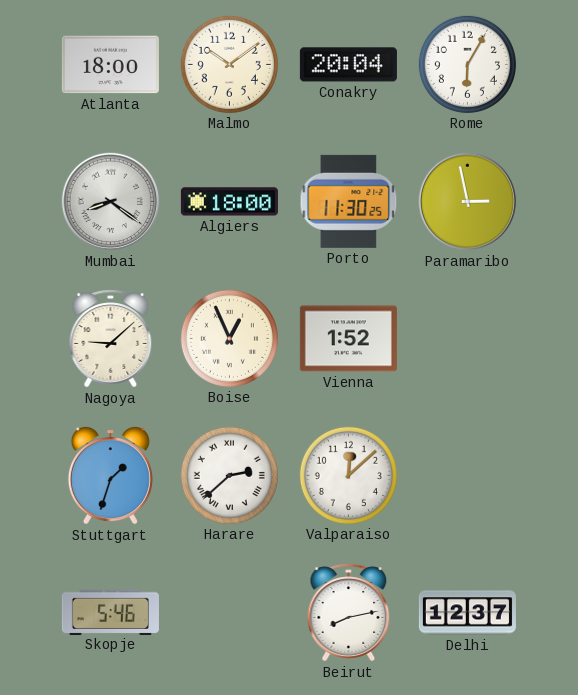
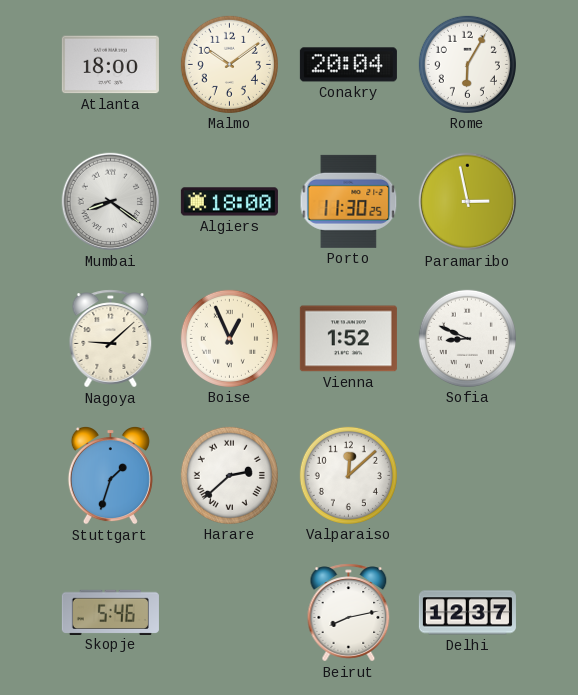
Sofia: none -> 8:49 (467, 338)
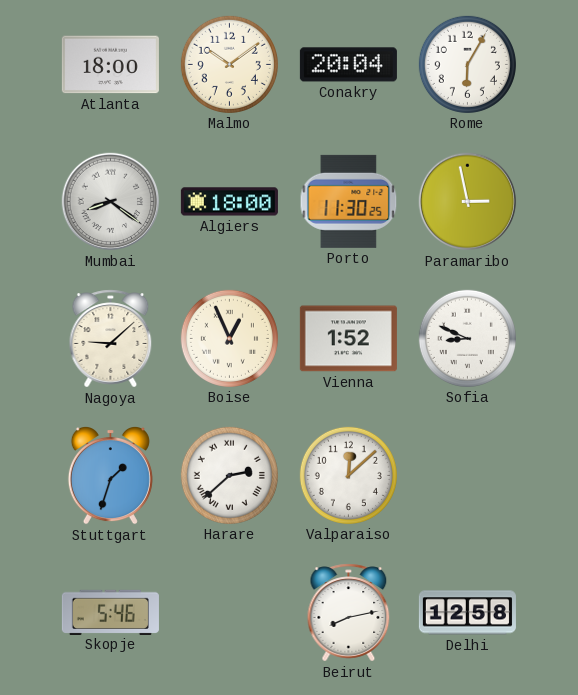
Delhi: 12:37 -> 12:58 (467, 613)
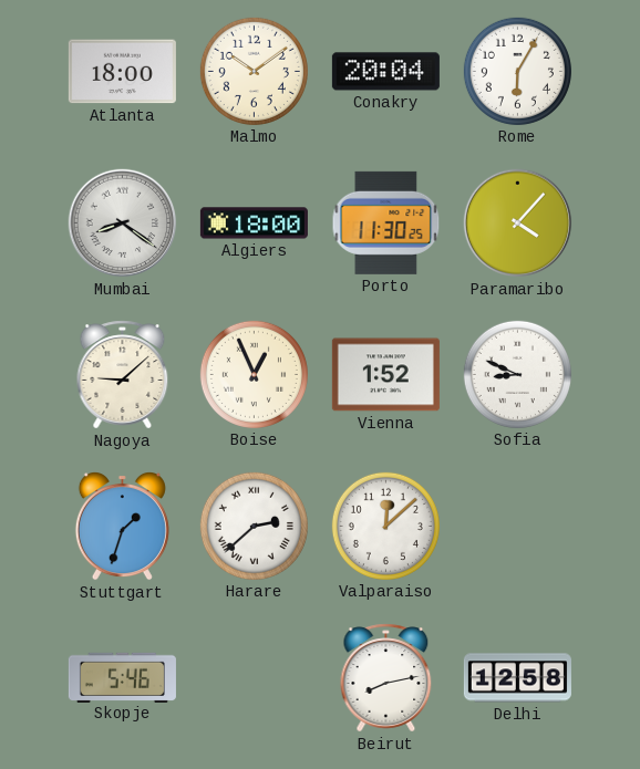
Paramaribo: 2:58 -> 4:07 (518, 224)
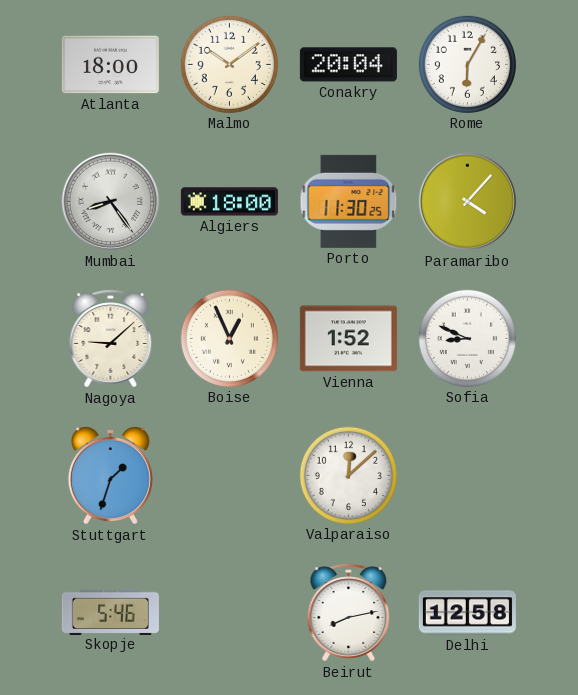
Mumbai: 8:21 -> 8:24 (111, 202)
Harare: 2:38 -> none (254, 526)
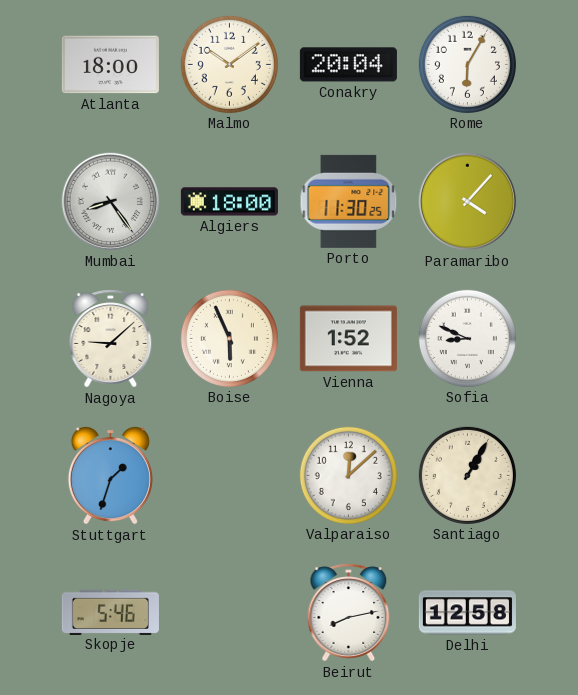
Boise: 12:56 -> 5:56 (229, 338)
Santiago: none -> 1:05 (467, 475)
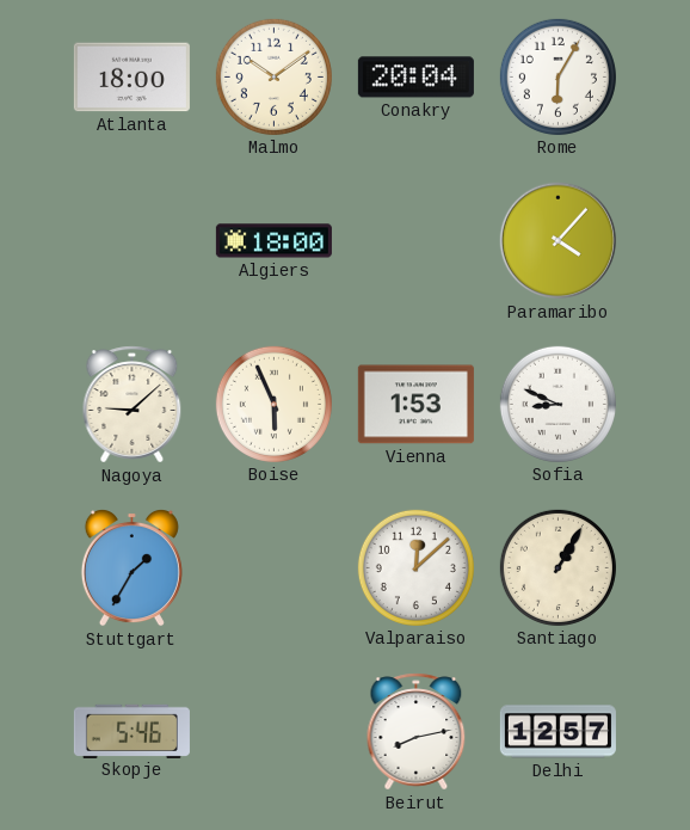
Mumbai: 8:24 -> none (111, 202)
Porto: 11:30 -> none (349, 201)
Vienna: 1:52 -> 1:53 (415, 405)
Stuttgart: 1:33 -> 1:35 (131, 568)
Delhi: 12:58 -> 12:57 (557, 732)
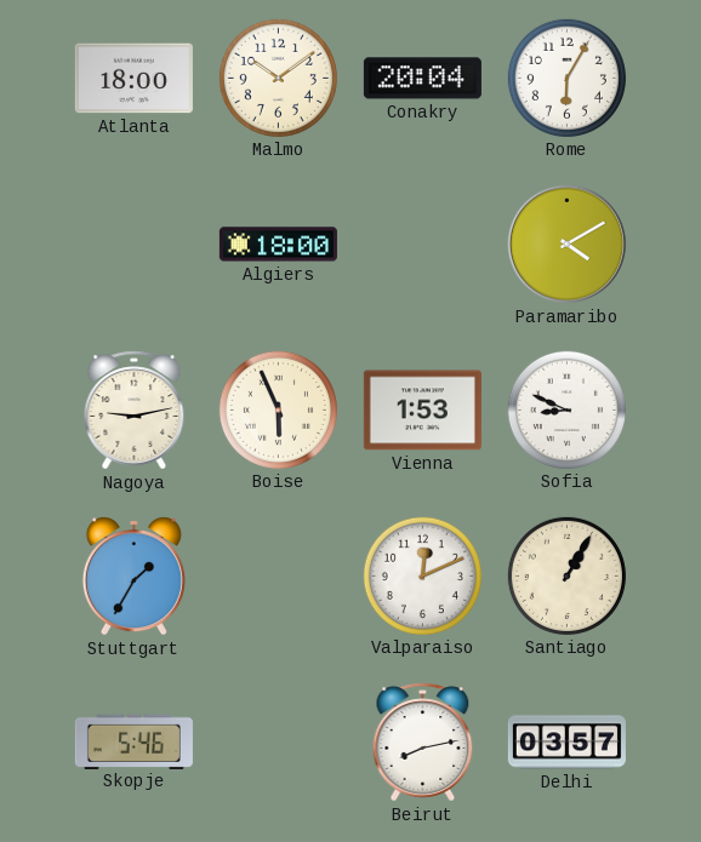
Paramaribo: 4:07 -> 4:10 (568, 245)
Nagoya: 9:08 -> 9:13 (135, 411)
Valparaiso: 12:08 -> 12:11 (422, 575)
Delhi: 12:57 -> 03:57 (566, 743)
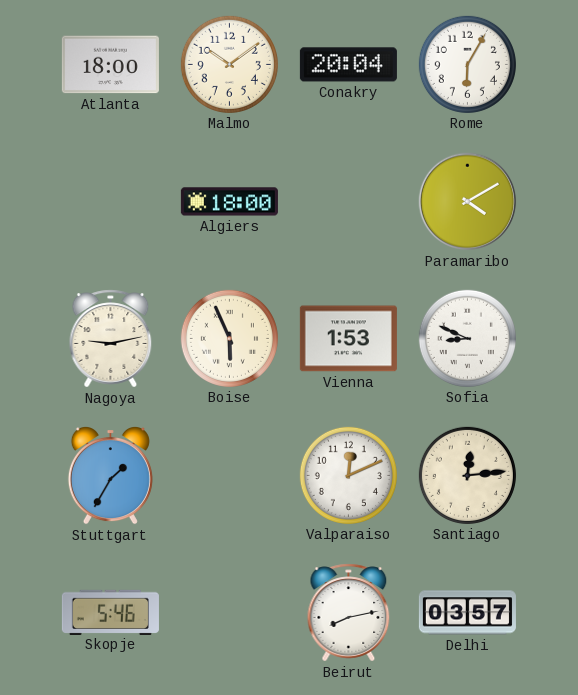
Santiago: 1:05 -> 12:14 (467, 475)
